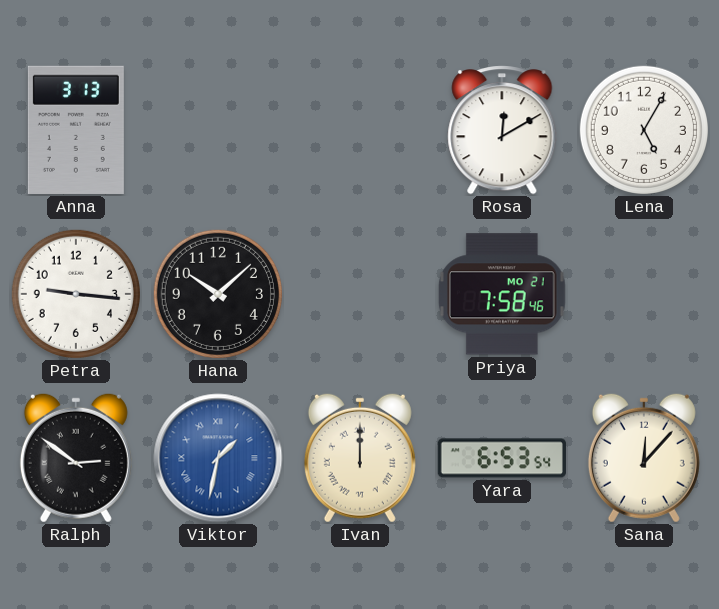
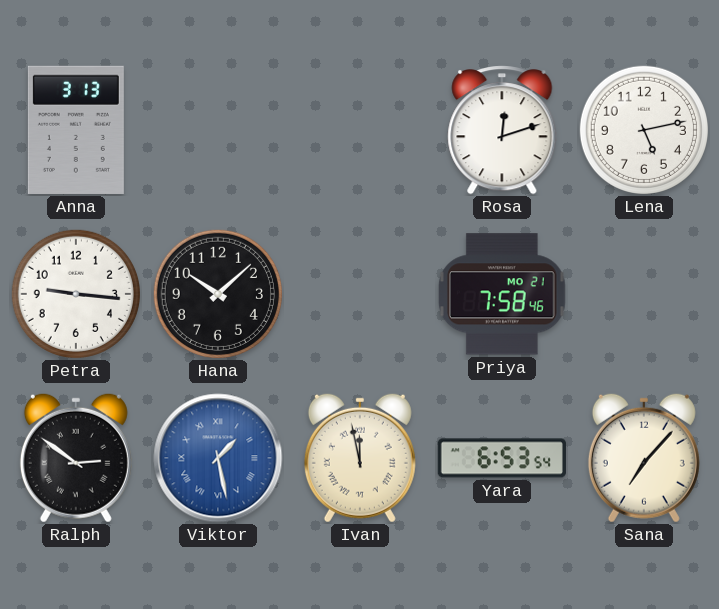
Rosa: 12:10 -> 12:12 (502, 130)
Lena: 5:05 -> 5:13 (644, 130)
Viktor: 1:32 -> 1:28 (218, 458)
Ivan: 12:00 -> 11:58 (360, 458)
Sana: 12:07 -> 7:07 (644, 458)
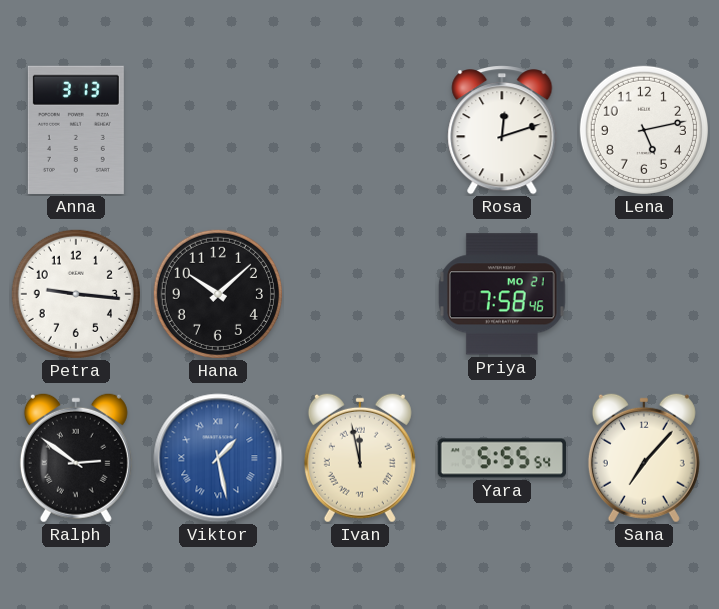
Yara: 6:53 -> 5:55 (502, 458)
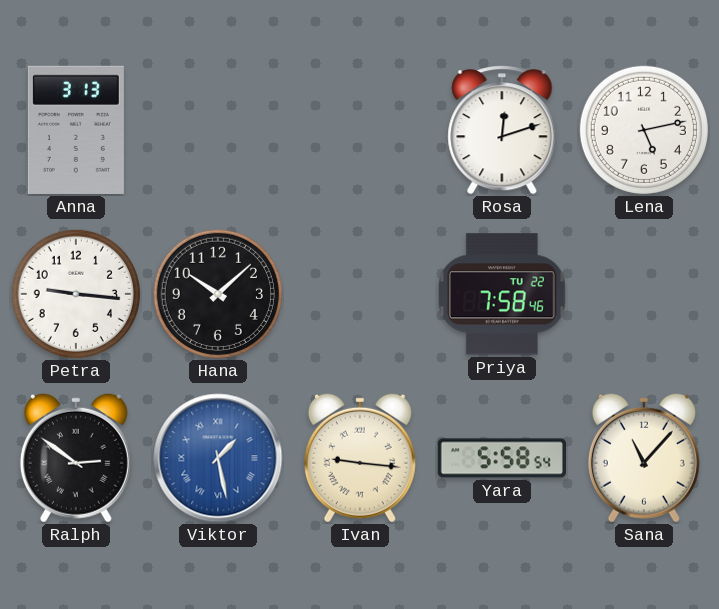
Priya date: MO 21 -> TU 22 (503, 294)
Ivan: 11:58 -> 9:16 (360, 458)
Yara: 5:55 -> 5:58 (502, 458)
Sana: 7:07 -> 11:07 (644, 458)
